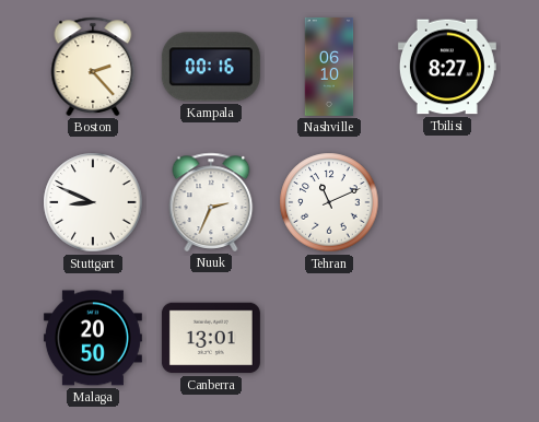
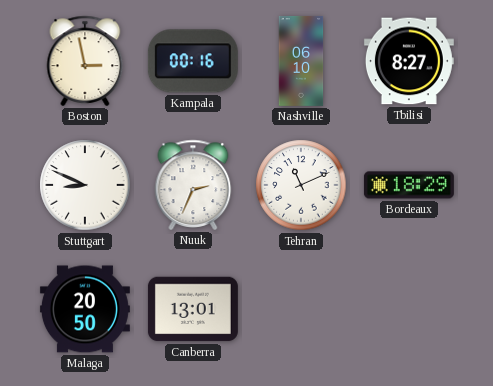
Boston: 2:23 -> 2:58 (85, 61)
Bordeaux: none -> 18:29 (409, 185)
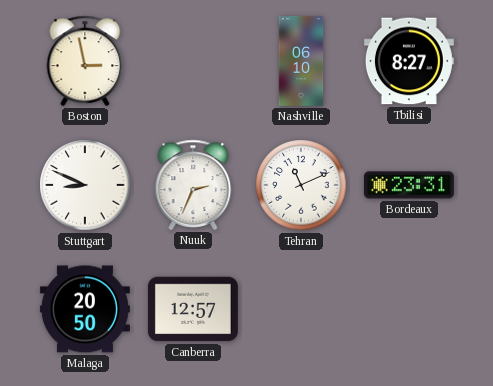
Kampala: 00:16 -> none (193, 61)
Bordeaux: 18:29 -> 23:31 (409, 185)
Canberra: 13:01 -> 12:57 (193, 309)
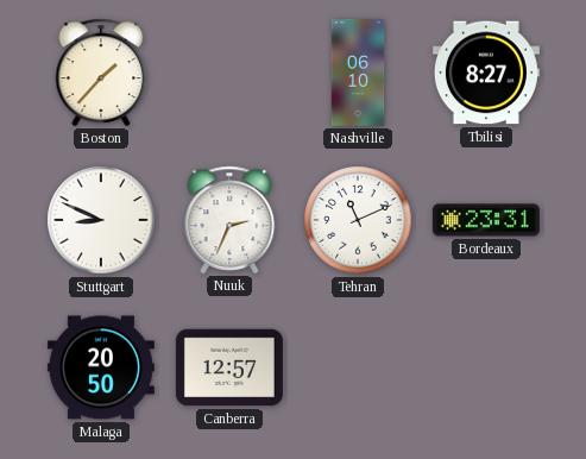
Boston: 2:58 -> 1:37 (101, 73)
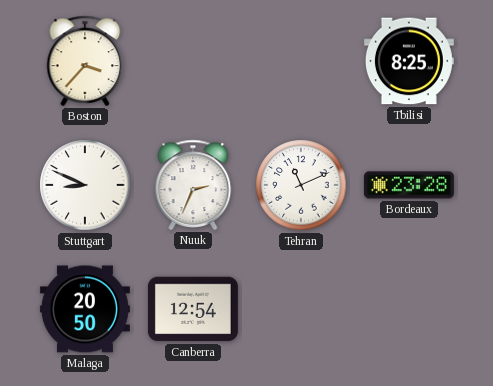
Boston: 1:37 -> 3:37 (85, 61)
Nashville: 06:10 -> none (358, 73)
Tbilisi: 8:27 -> 8:25 (409, 61)
Bordeaux: 23:31 -> 23:28 (409, 185)
Canberra: 12:57 -> 12:54 (193, 309)
